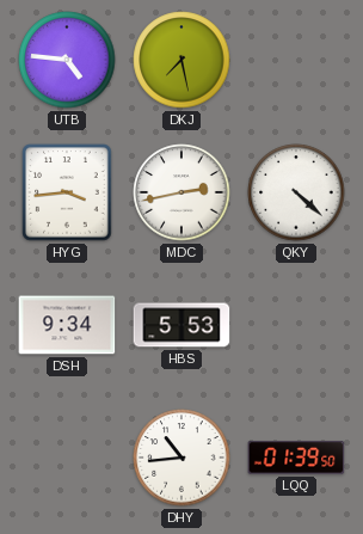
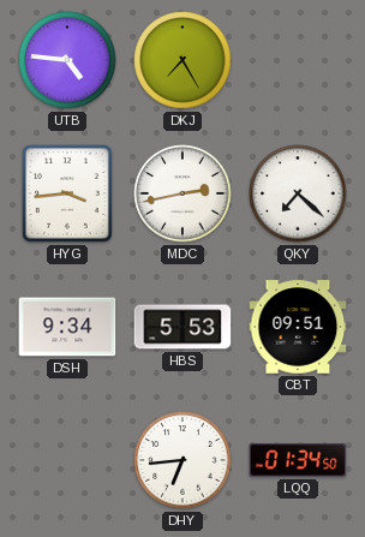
DKJ: 7:28 -> 7:25 (182, 60)
QKY: 4:22 -> 7:22 (298, 193)
CBT: none -> 09:51 (298, 327)
DHY: 10:44 -> 6:44 (182, 460)
LQQ: 01:39 -> 01:34 (298, 460)
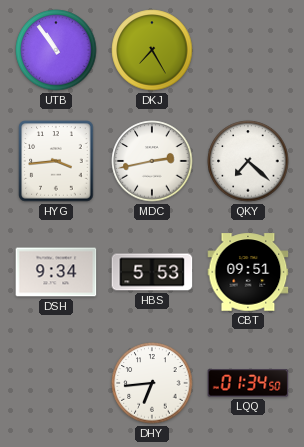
UTB: 4:46 -> 10:54 (56, 50)
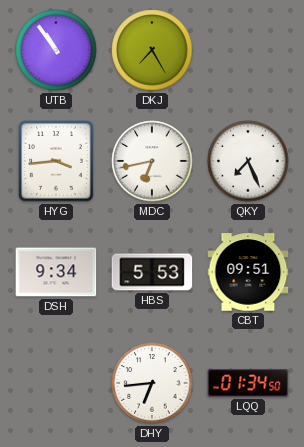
MDC: 2:43 -> 6:43 (152, 161)
QKY: 7:22 -> 7:26 (248, 161)
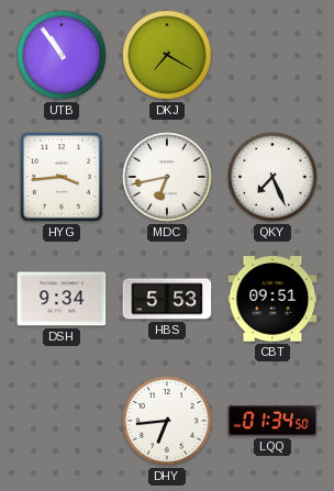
DKJ: 7:25 -> 7:20 (167, 55)
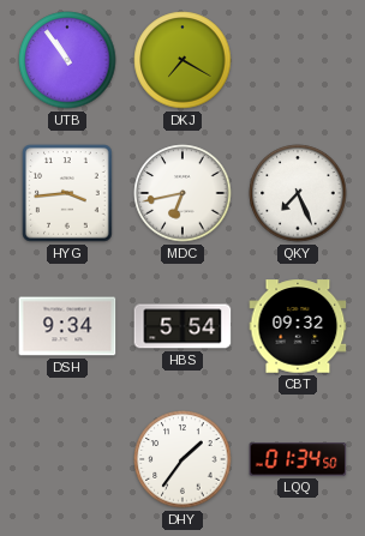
HBS: 5:53 -> 5:54 (182, 326)
CBT: 09:51 -> 09:32 (298, 326)
DHY: 6:44 -> 1:36 (182, 459)
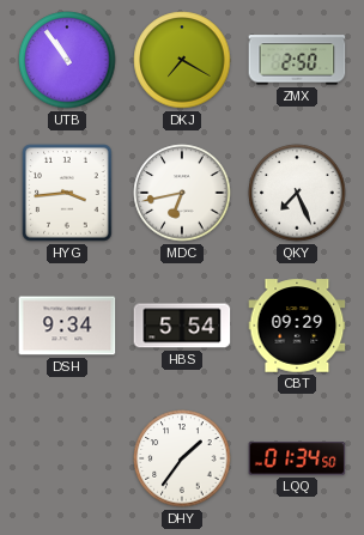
ZMX: none -> 2:50 (297, 60)
CBT: 09:32 -> 09:29 (297, 326)
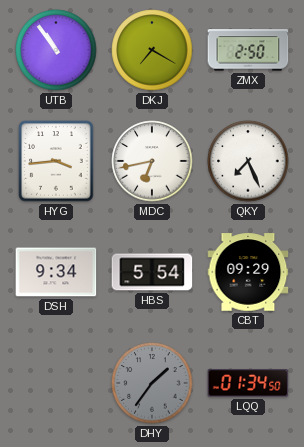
DHY dial: white -> grey (152, 383)
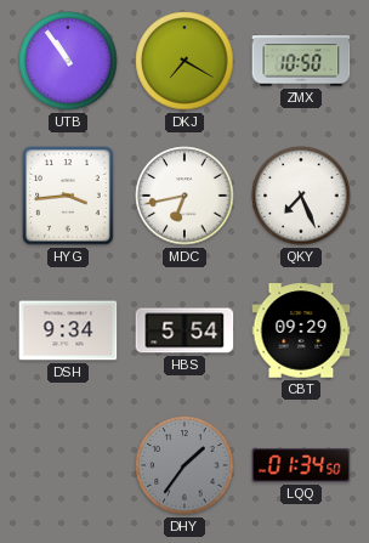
ZMX: 2:50 -> 10:50 (301, 61)
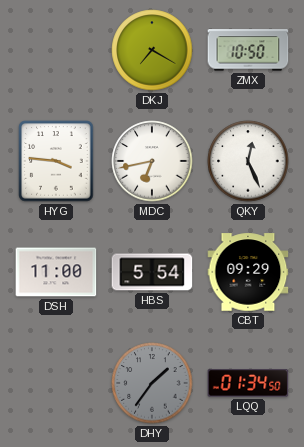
UTB: 10:54 -> none (68, 61)
HYG: 3:44 -> 3:46 (56, 161)
QKY: 7:26 -> 12:26 (248, 161)
DSH: 9:34 -> 11:00 (56, 272)
